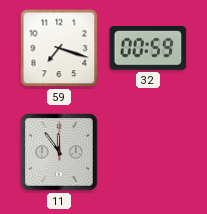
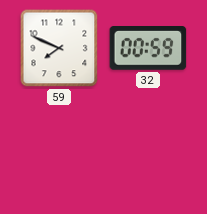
59: 7:18 -> 7:49 (59, 48)
11: 11:54 -> none (59, 152)
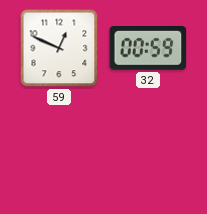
59: 7:49 -> 12:49 (59, 48)
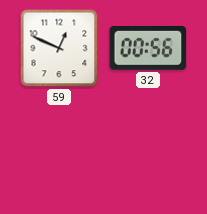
32: 00:59 -> 00:56 (148, 49)
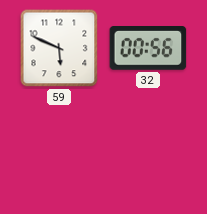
59: 12:49 -> 5:49 (59, 48)
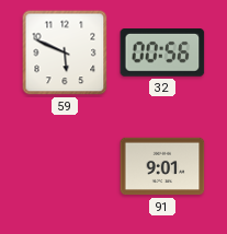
91: none -> 9:01 (162, 166)
